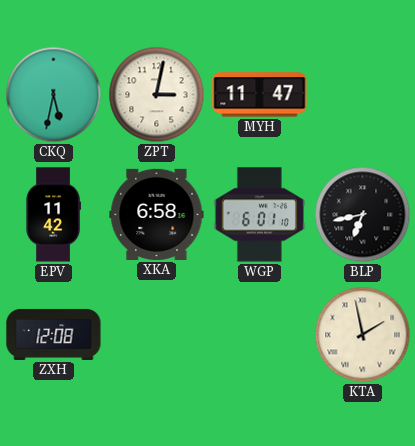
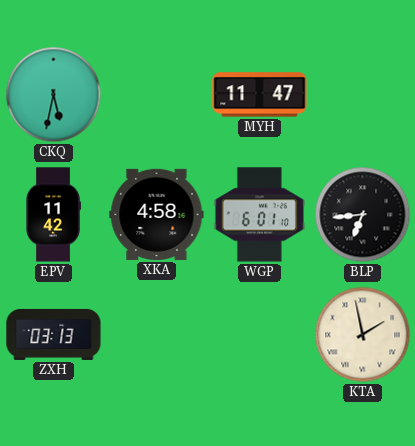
ZPT: 3:02 -> none (157, 95)
XKA: 6:58 -> 4:58 (157, 214)
BLP: 6:43 -> 6:44 (363, 215)
ZXH: 12:08 -> 03:13 (54, 334)
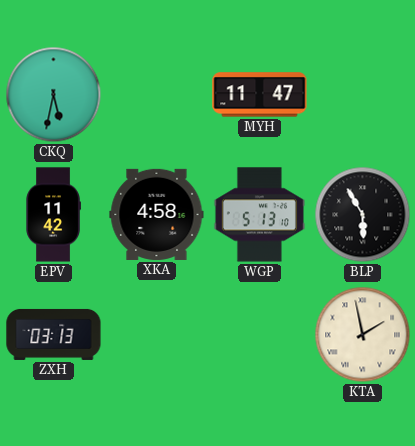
WGP: 6:01 -> 5:13 (259, 215)
BLP: 6:44 -> 5:55 (363, 215)
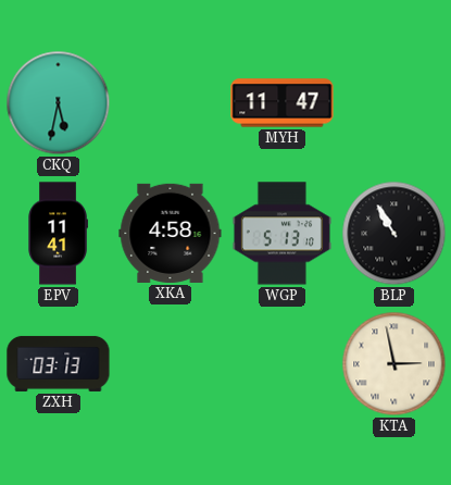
EPV: 11:42 -> 11:41 (58, 234)
BLP: 5:55 -> 10:55 (394, 234)
KTA: 1:58 -> 2:58 (394, 364)
